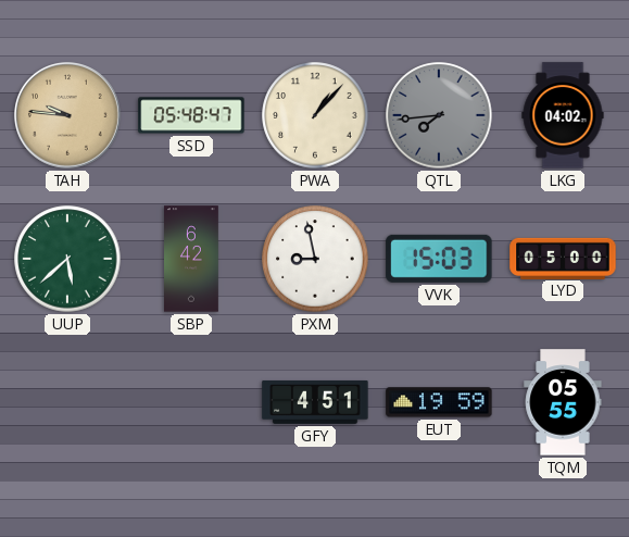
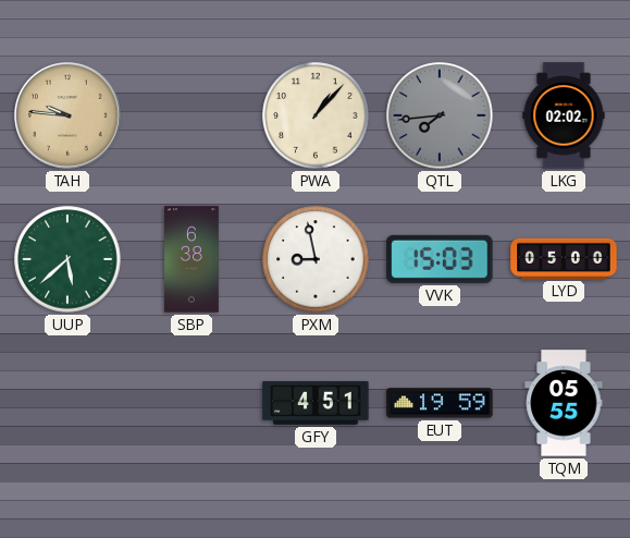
SSD: 05:48 -> none (191, 115)
LKG: 04:02 -> 02:02 (564, 115)
SBP: 6:42 -> 6:38 (193, 259)
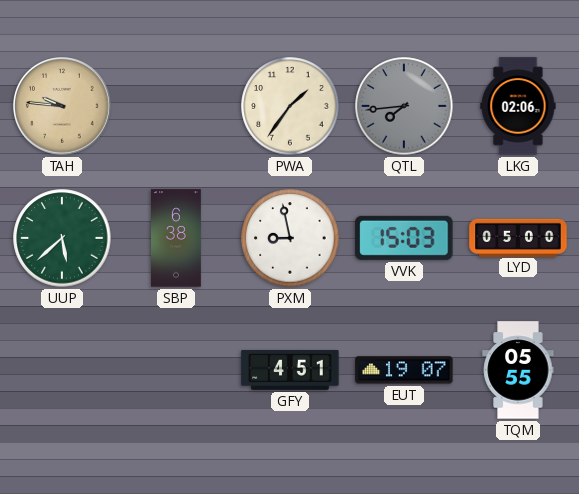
PWA: 1:07 -> 1:36 (290, 106)
LKG: 02:02 -> 02:06 (518, 106)
EUT: 19:59 -> 19:07 (404, 370)
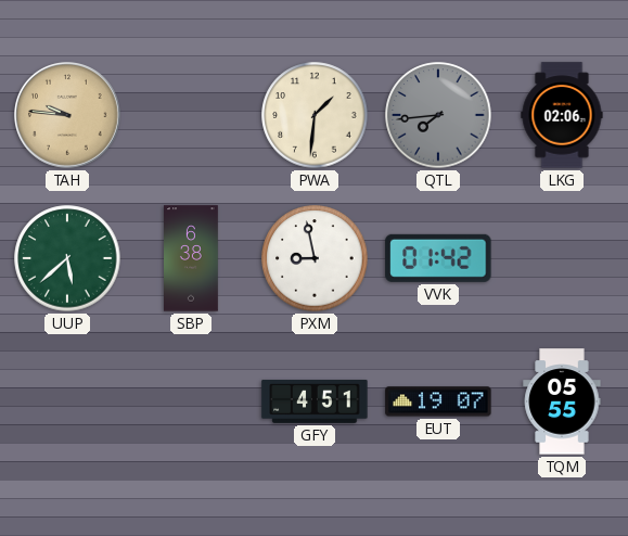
PWA: 1:36 -> 1:31 (315, 115)
VVK: 15:03 -> 01:42 (438, 258)
LYD: 05:00 -> none (518, 237)
